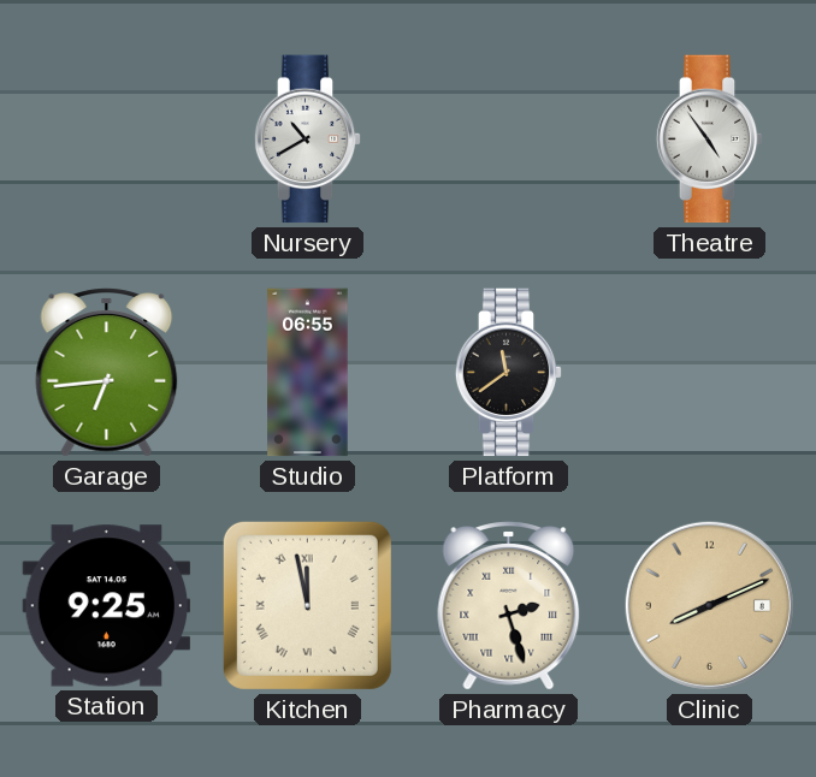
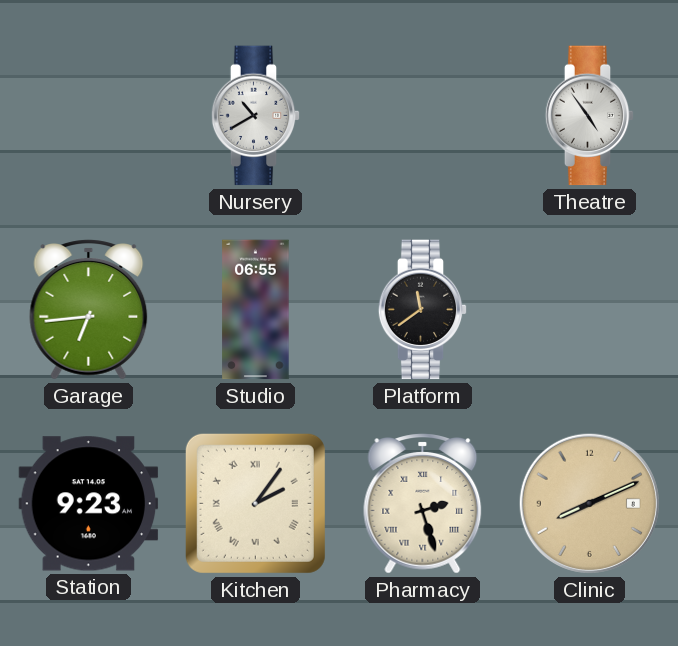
Station: 9:25 -> 9:23 (89, 504)
Kitchen: 11:58 -> 2:06 (255, 503)
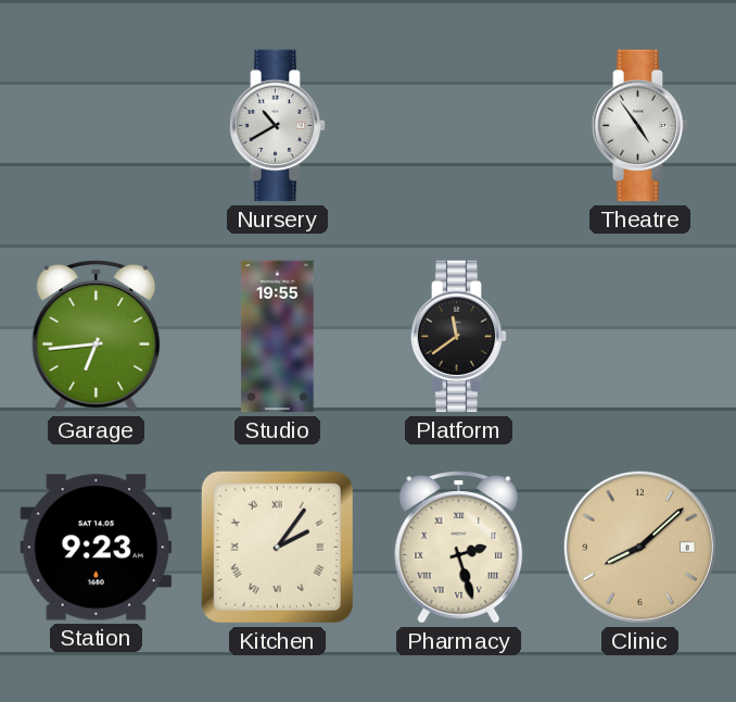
Studio: 06:55 -> 19:55 (278, 337)
Clinic: 8:11 -> 8:08 (639, 547)
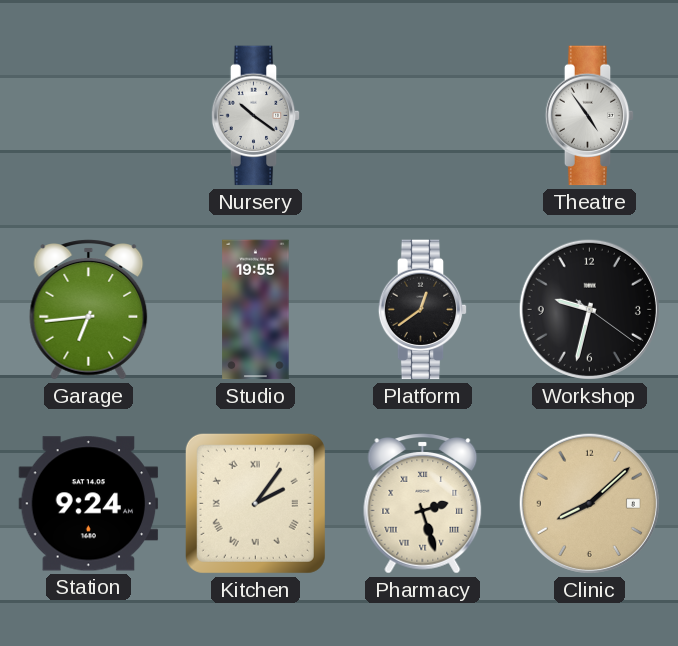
Nursery: 10:40 -> 10:21 (256, 116)
Platform: 11:39 -> 12:39 (423, 310)
Workshop: none -> 9:32 (589, 309)
Station: 9:23 -> 9:24 (89, 504)
